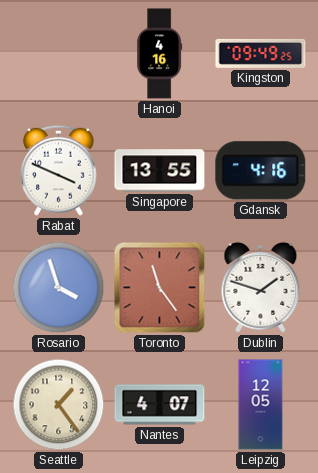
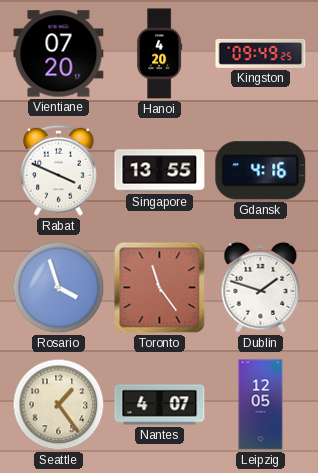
Vientiane: none -> 07:20 (59, 54)
Hanoi: 4:16 -> 4:20 (160, 54)
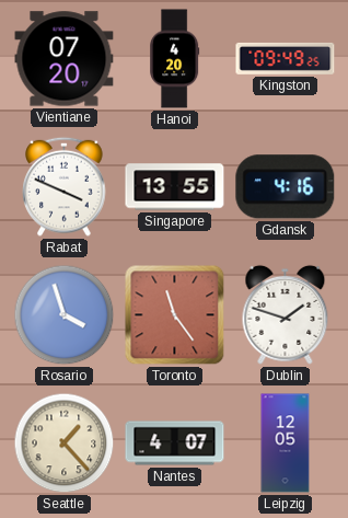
Seattle: 1:24 -> 1:23 (65, 444)
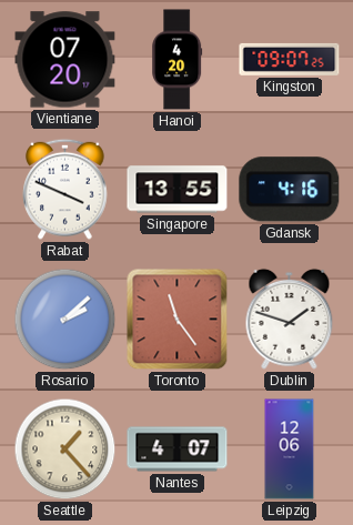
Kingston: 09:49 -> 09:07 (290, 59)
Rosario: 3:57 -> 2:08 (65, 320)
Leipzig: 12:05 -> 12:06 (290, 450)
